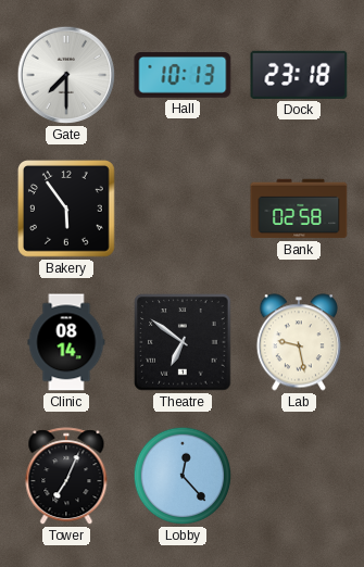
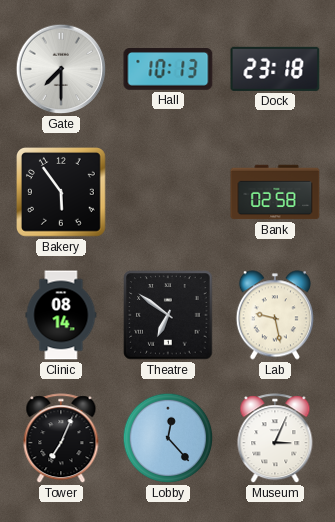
Museum: none -> 3:04 (275, 439)
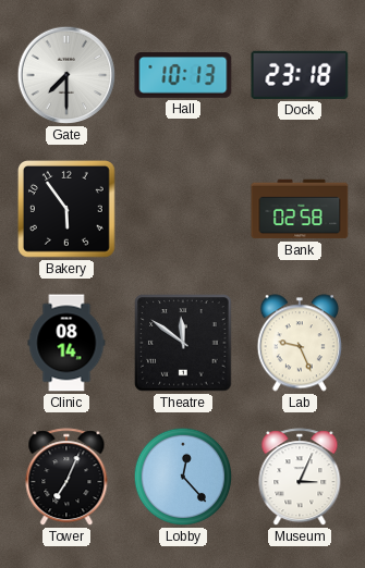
Theatre: 6:51 -> 11:51 (183, 343)
Lab: 9:28 -> 9:26 (300, 343)
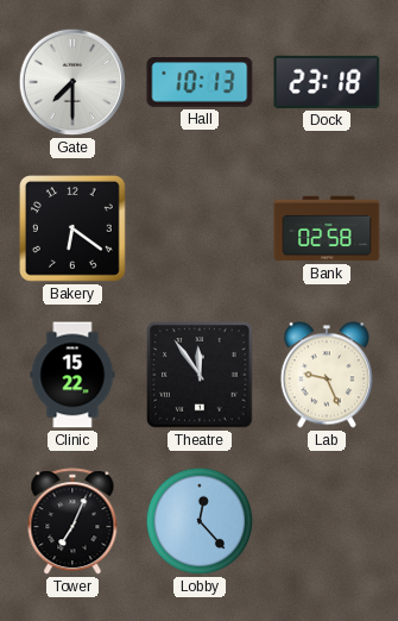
Bakery: 5:54 -> 6:21 (74, 230)
Clinic: 08:14 -> 15:22 (72, 375)
Theatre: 11:51 -> 11:54 (200, 375)
Museum: 3:04 -> none (300, 478)
